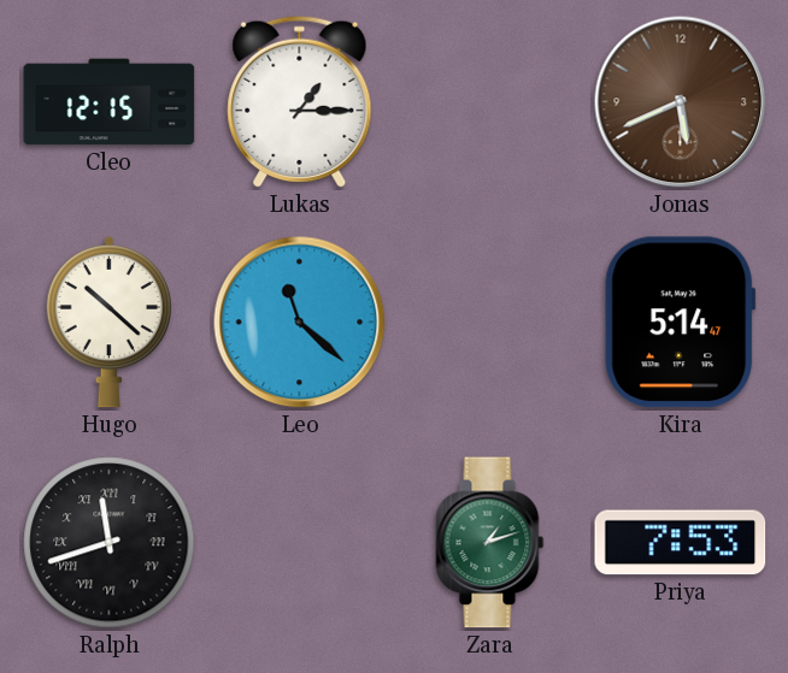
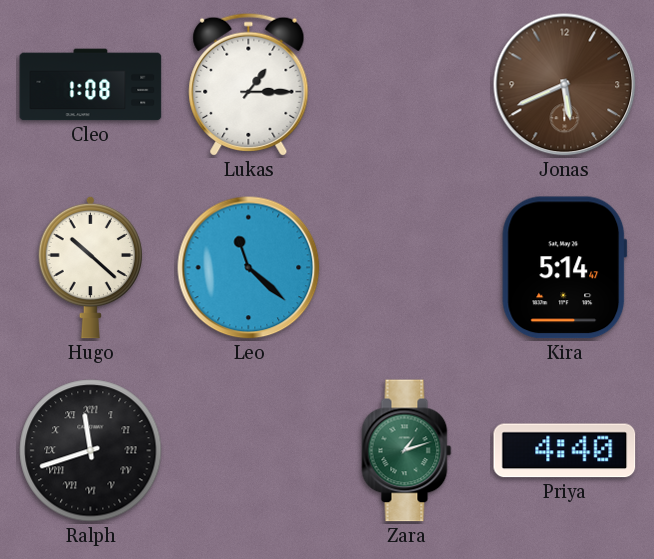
Cleo: 12:15 -> 1:08 (91, 85)
Priya: 7:53 -> 4:40 (565, 451)
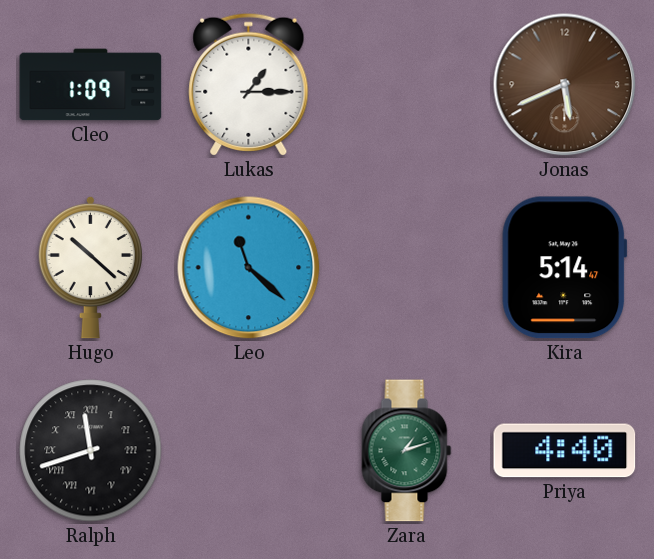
Cleo: 1:08 -> 1:09 (91, 85)
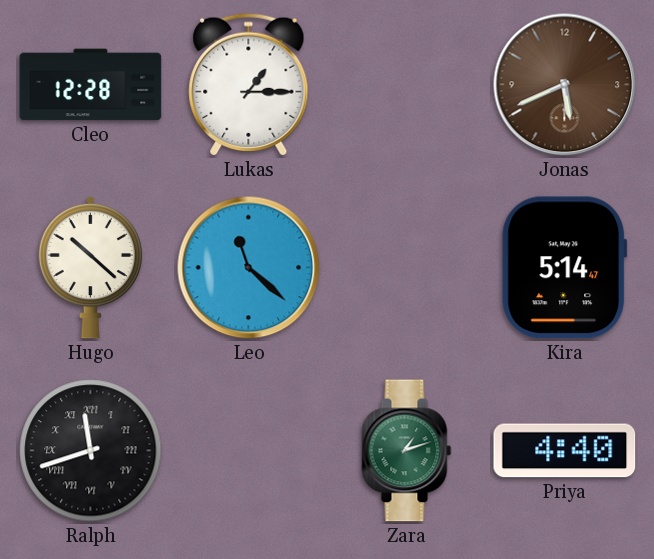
Cleo: 1:09 -> 12:28 (91, 85)
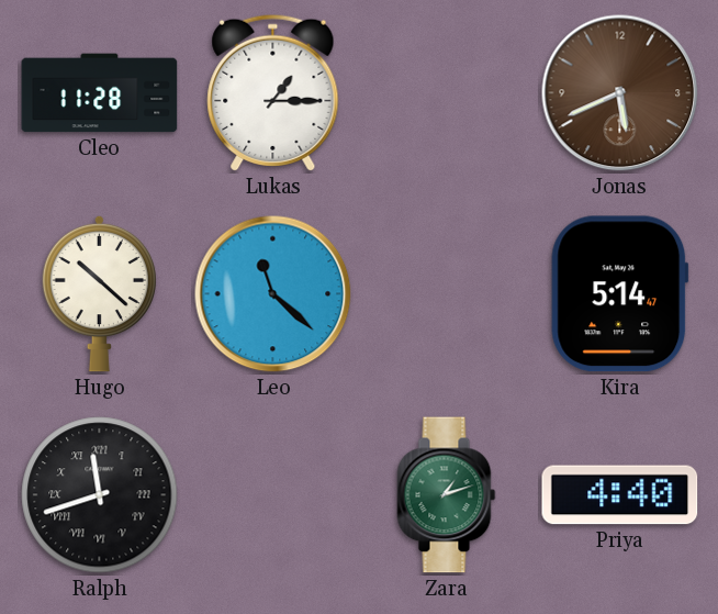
Cleo: 12:28 -> 11:28 (100, 93)
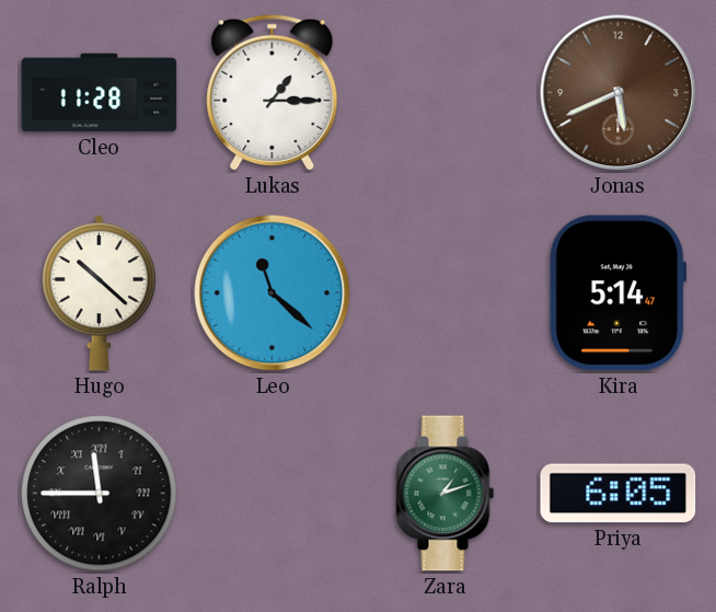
Ralph: 11:42 -> 11:45 (100, 494)
Priya: 4:40 -> 6:05 (619, 494)
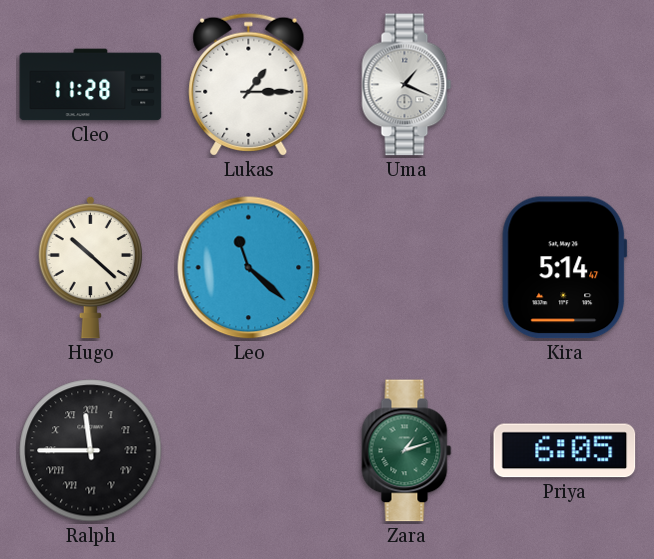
Uma: none -> 1:19 (407, 85)
Jonas: 5:41 -> none (619, 93)
